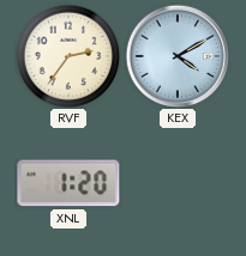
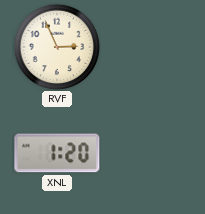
RVF: 2:36 -> 2:56 (57, 47)
KEX: 4:10 -> none (178, 56)
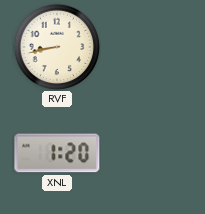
RVF: 2:56 -> 8:43 (57, 47)
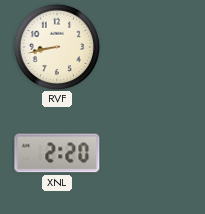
XNL: 1:20 -> 2:20 (57, 153)
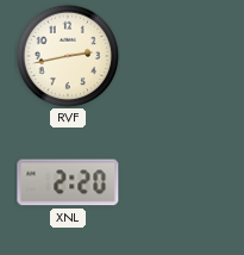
RVF: 8:43 -> 2:43 (68, 56)
